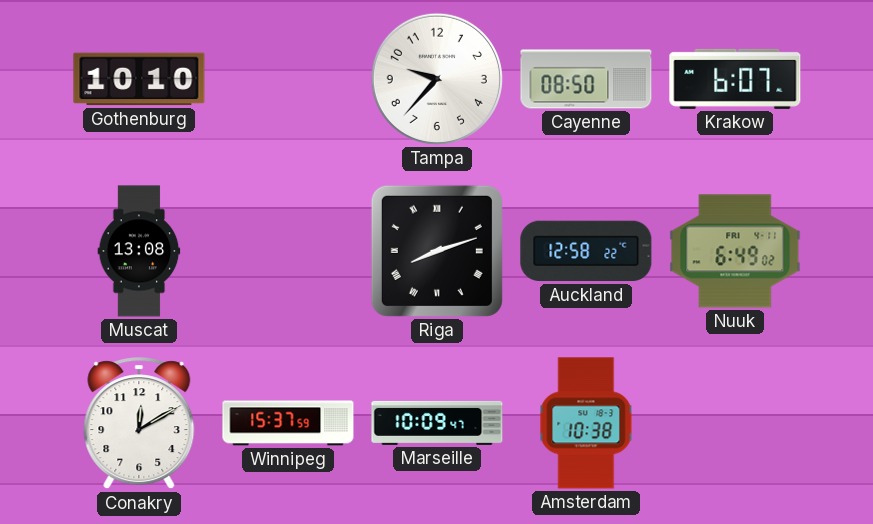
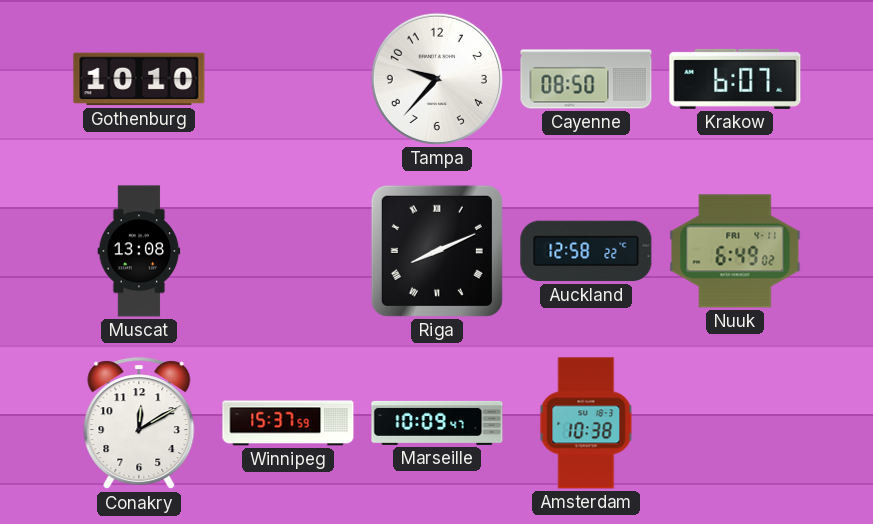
Riga: 8:12 -> 8:11 (437, 251)
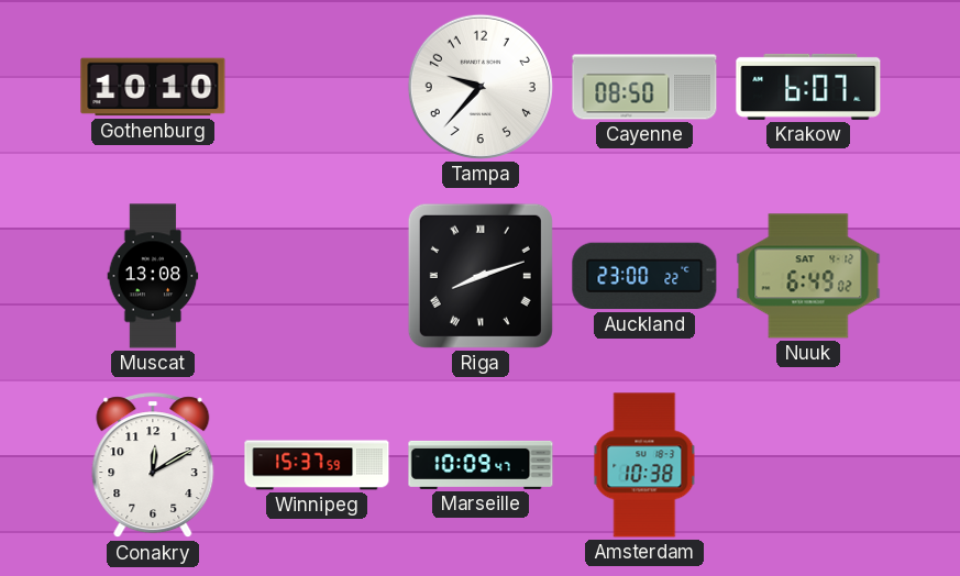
Riga: 8:11 -> 8:12 (481, 276)
Auckland: 12:58 -> 23:00 (644, 276)
Nuuk date: FRI 4-11 -> SAT 4-12 (808, 276)
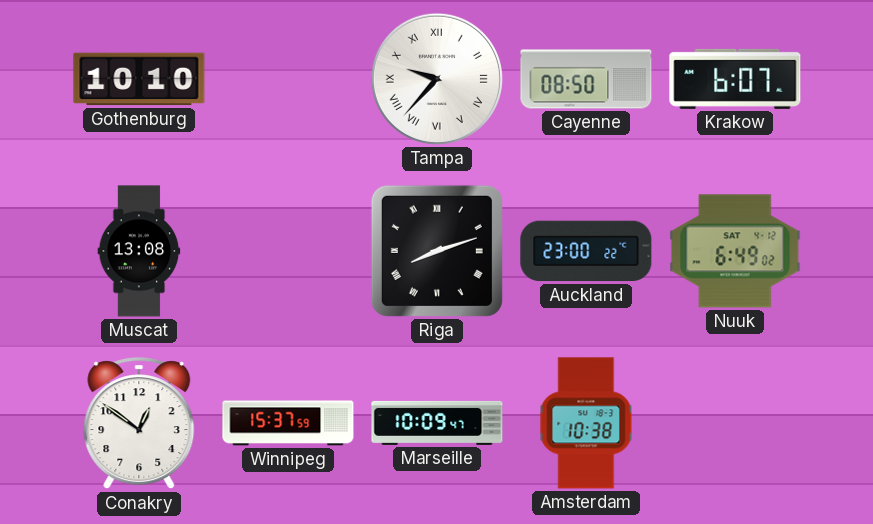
Tampa numerals: Arabic -> Roman (437, 79)
Conakry: 12:10 -> 12:51 (139, 424)
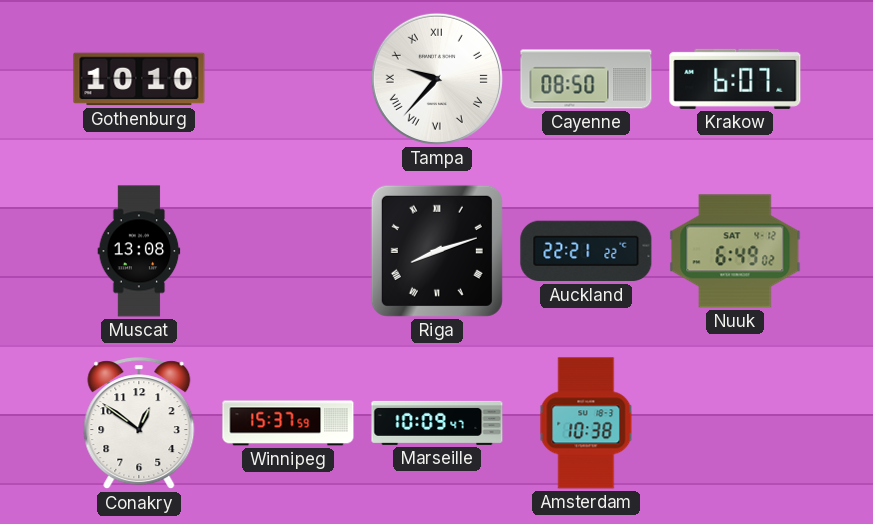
Auckland: 23:00 -> 22:21 (586, 251)
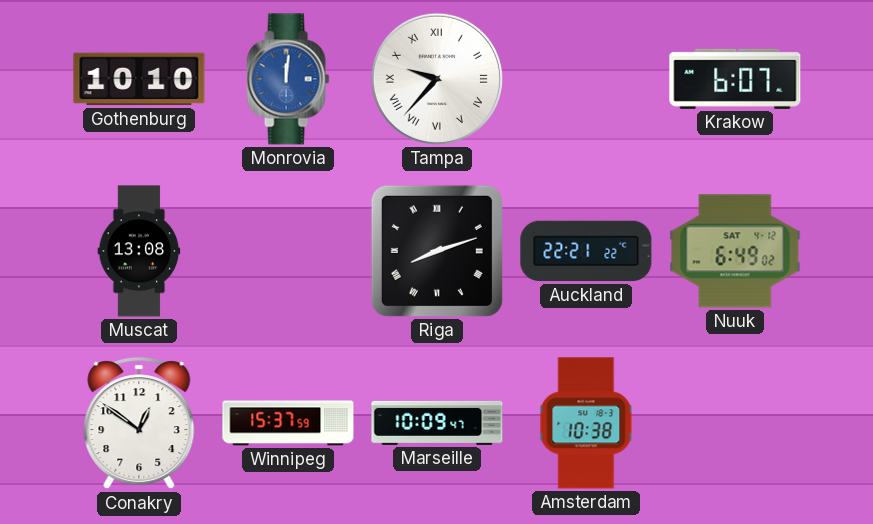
Monrovia: none -> 12:01 (288, 79)
Cayenne: 08:50 -> none (586, 79)
